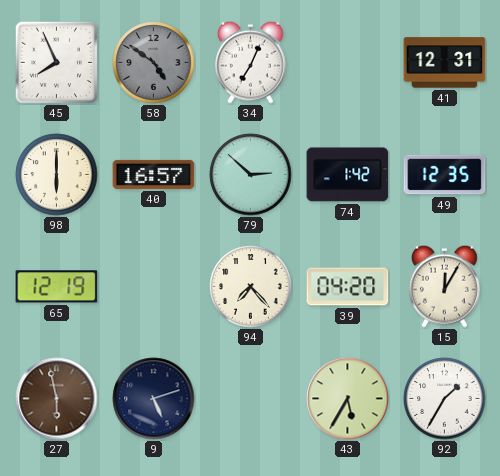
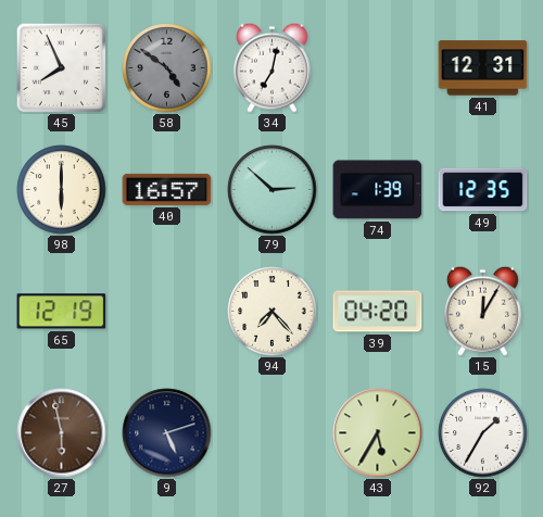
34: 7:04 -> 7:02 (271, 67)
74: 1:42 -> 1:39 (378, 190)
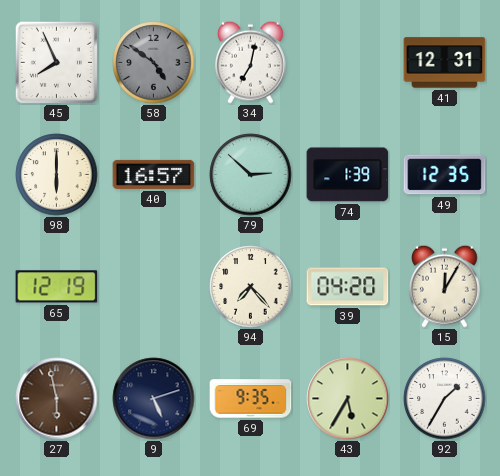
69: none -> 9:35 (251, 399)
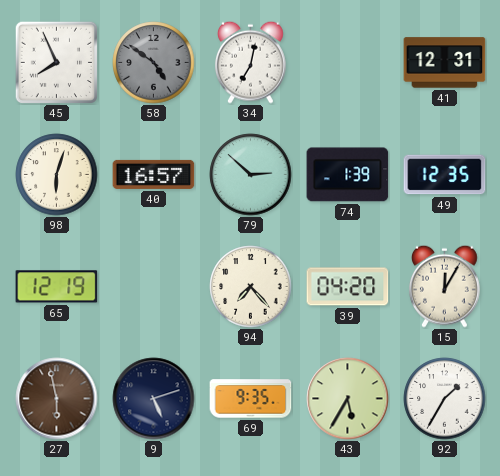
98: 6:00 -> 6:03 (57, 175)
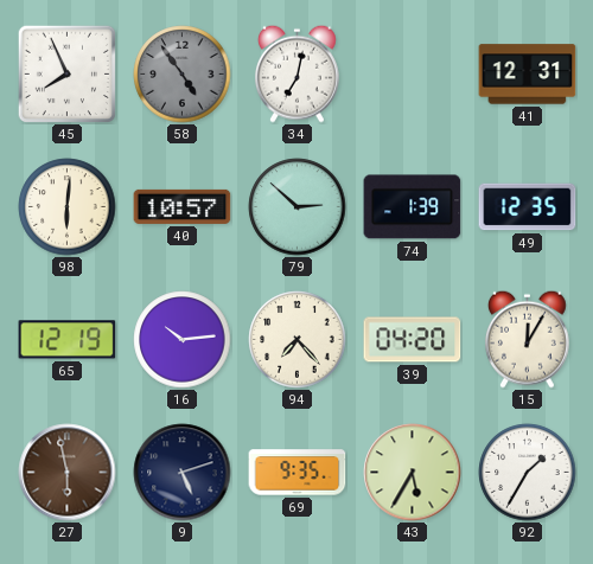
58: 4:51 -> 4:54 (183, 75)
98: 6:03 -> 6:01 (68, 207)
40: 16:57 -> 10:57 (183, 206)
16: none -> 10:14 (183, 340)
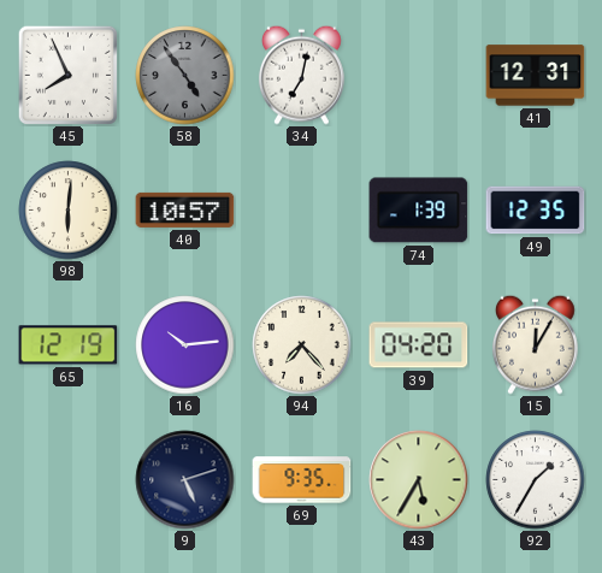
79: 2:52 -> none (298, 207)
27: 5:58 -> none (68, 473)
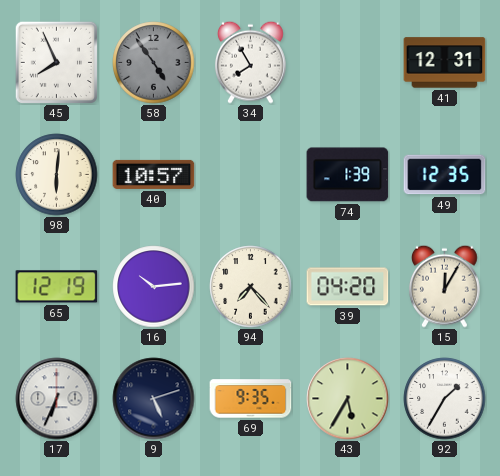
34: 7:02 -> 7:55 (250, 62)
17: none -> 6:34 (57, 399)
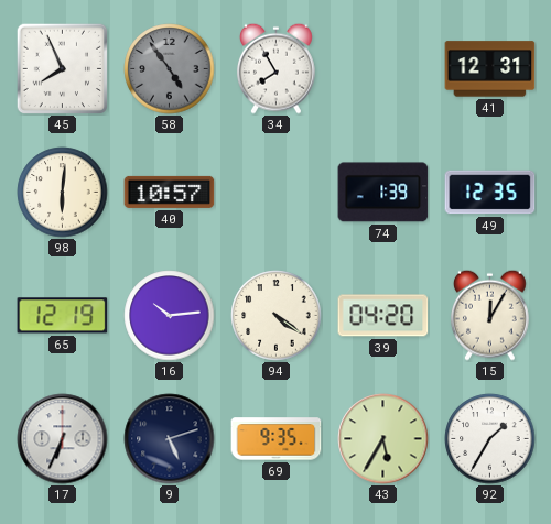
94: 7:23 -> 4:21 (277, 316)
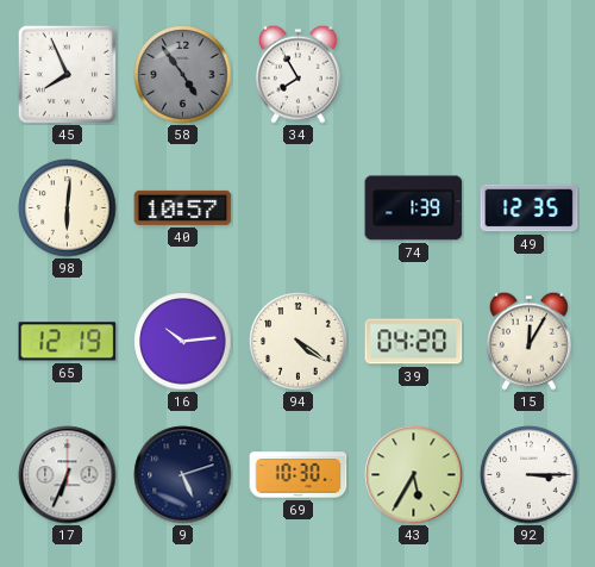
41: 12:31 -> none (490, 69)
69: 9:35 -> 10:30 (299, 475)
92: 1:35 -> 3:15 (530, 475)
